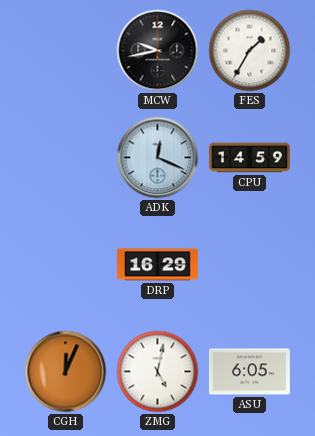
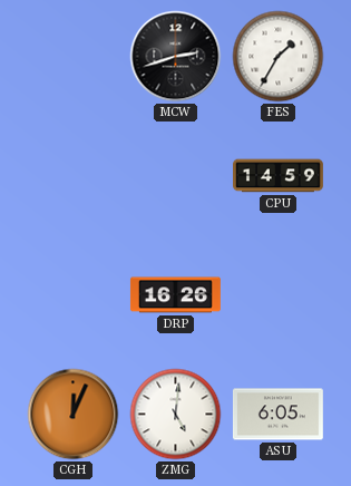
MCW: 9:43 -> 2:42 (176, 57)
ADK: 12:19 -> none (158, 158)
DRP: 16:29 -> 16:26 (176, 295)
ZMG: 5:02 -> 5:01 (176, 415)
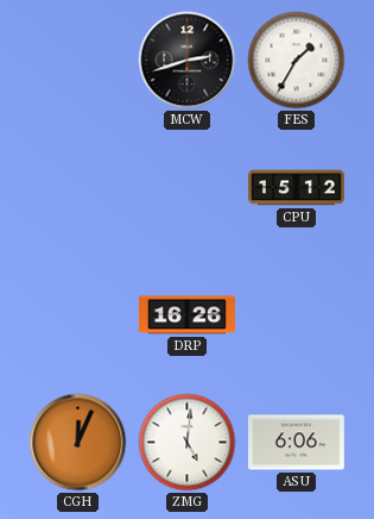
CPU: 14:59 -> 15:12 (297, 188)
ASU: 6:05 -> 6:06 (296, 443)
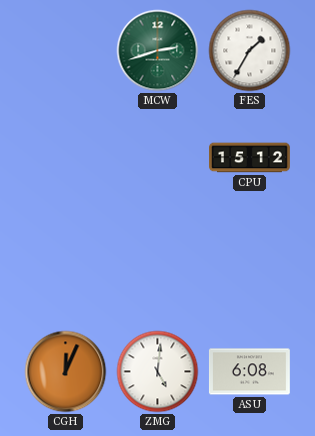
MCW dial: black -> green (158, 51)
DRP: 16:26 -> none (188, 315)
ASU: 6:06 -> 6:08 (249, 372)
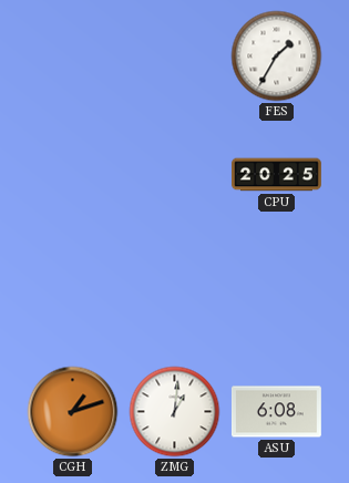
MCW: 2:42 -> none (158, 51)
CPU: 15:12 -> 20:25 (277, 175)
CGH: 12:04 -> 1:12 (73, 412)
ZMG: 5:01 -> 1:01 (175, 412)
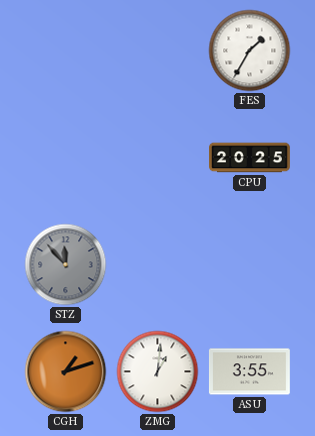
STZ: none -> 11:53 (66, 265)
ASU: 6:08 -> 3:55 (249, 372)
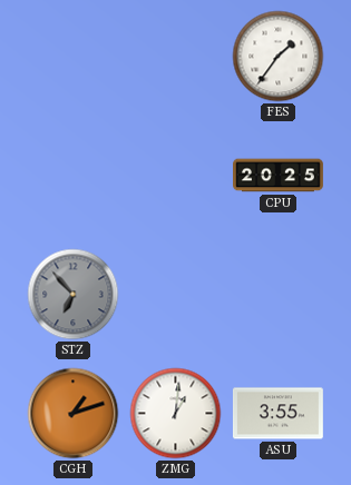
FES: 1:35 -> 1:36 (279, 57)
STZ: 11:53 -> 6:53 (74, 295)
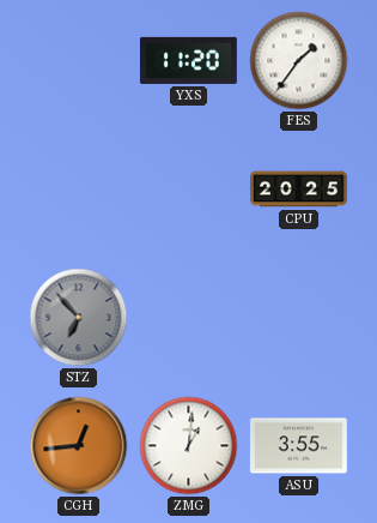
YXS: none -> 11:20 (188, 60)
CGH: 1:12 -> 12:44 (79, 446)
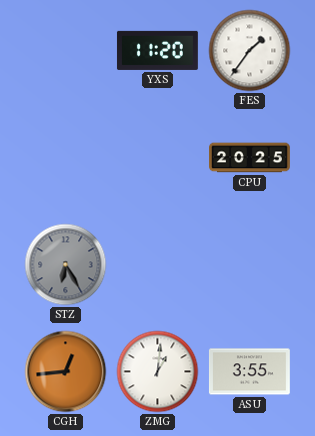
STZ: 6:53 -> 6:25 (66, 265)
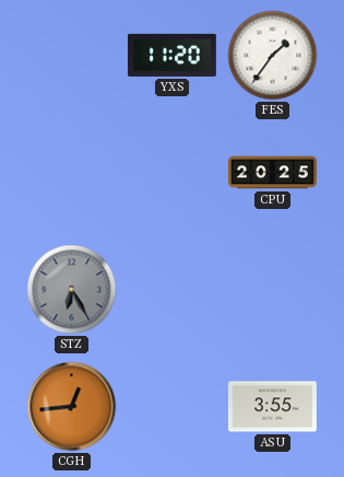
ZMG: 1:01 -> none (158, 372)
